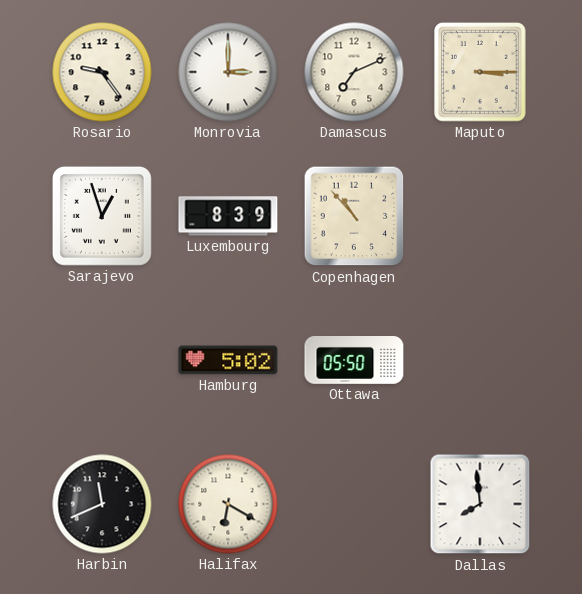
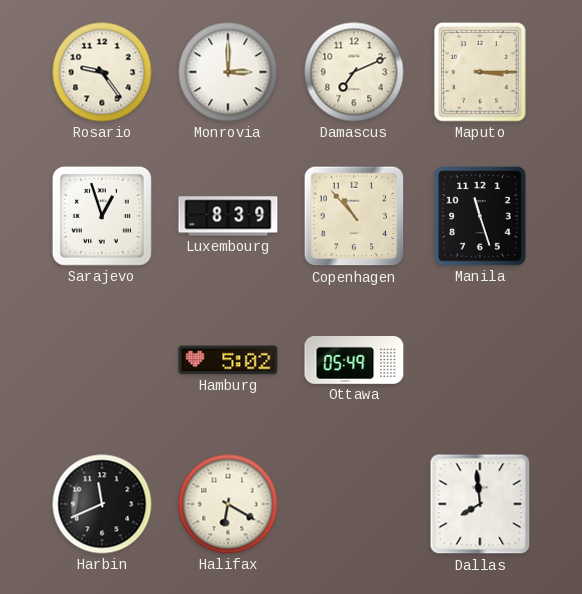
Manila: none -> 11:27 (481, 217)
Ottawa: 05:50 -> 05:49 (354, 361)
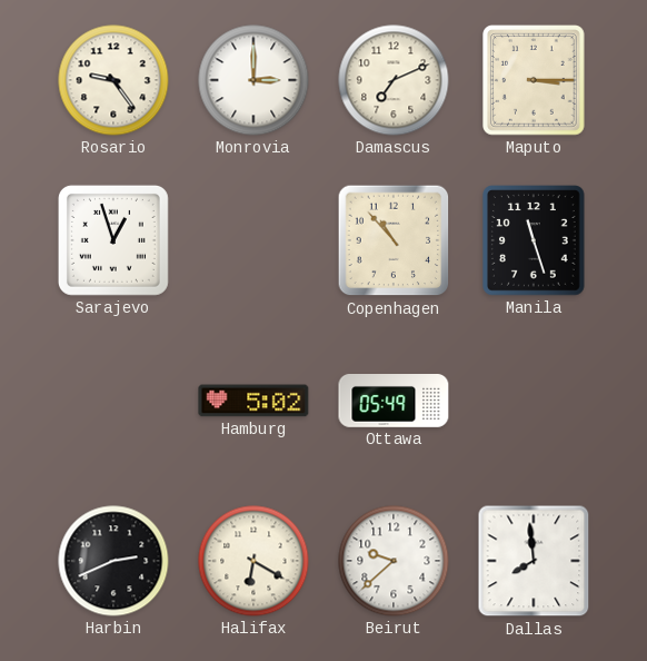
Luxembourg: 8:39 -> none (228, 216)
Harbin: 11:41 -> 2:41 (113, 561)
Beirut: none -> 9:38 (394, 561)
